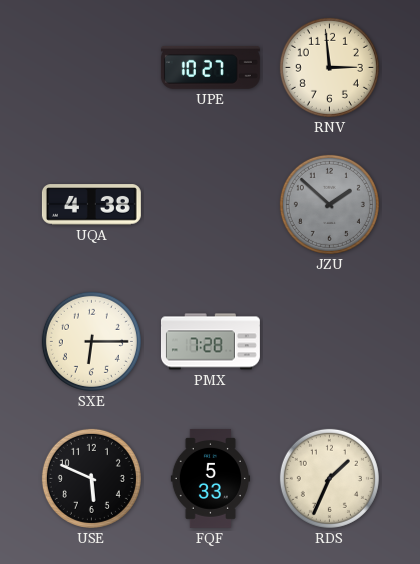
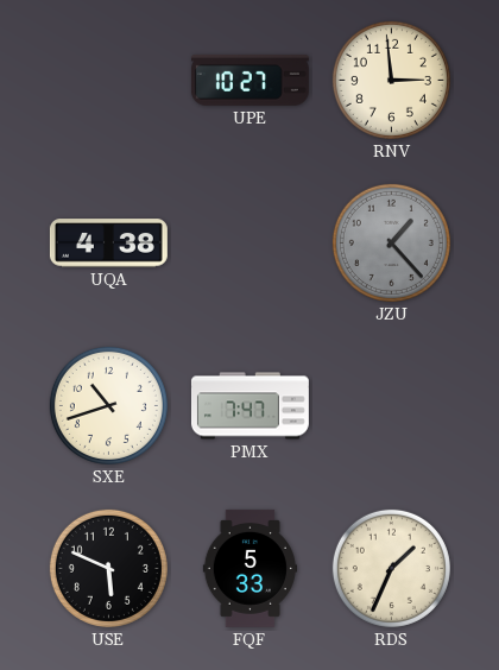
JZU: 1:52 -> 1:23 (391, 242)
SXE: 6:15 -> 10:42 (108, 405)
PMX: 7:28 -> 7:47 (249, 406)
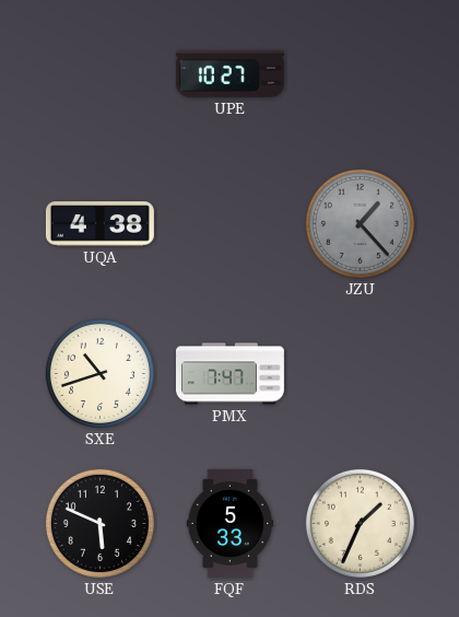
RNV: 2:59 -> none (391, 80)
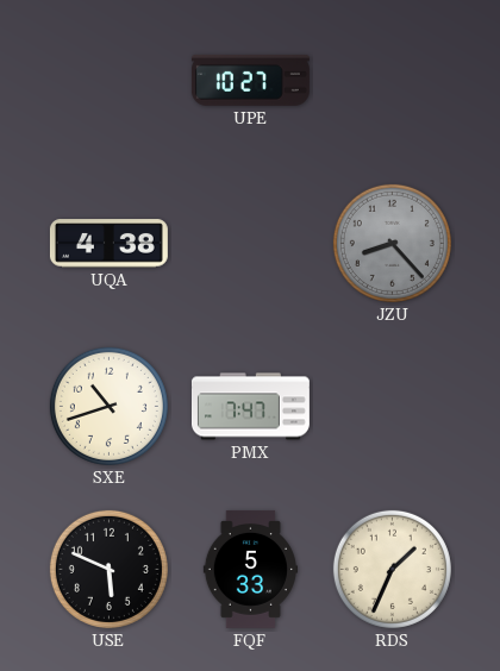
JZU: 1:23 -> 8:23 (392, 243)
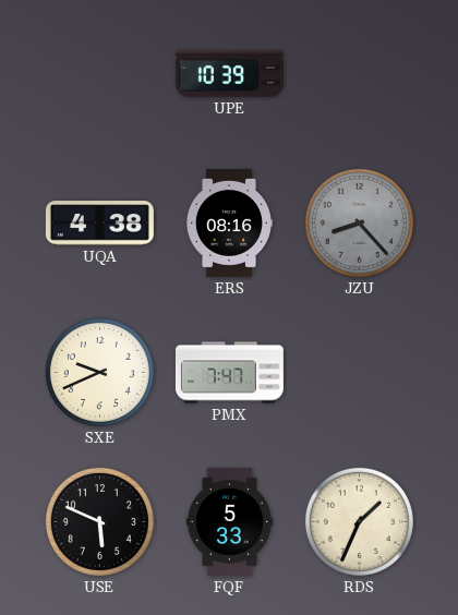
UPE: 10:27 -> 10:39 (229, 73)
ERS: none -> 08:16 (229, 222)
SXE: 10:42 -> 9:41 (99, 372)
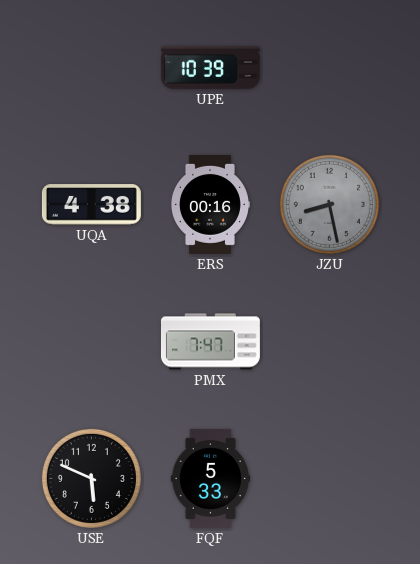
ERS: 08:16 -> 00:16 (210, 204)
JZU: 8:23 -> 8:28 (329, 204)
SXE: 9:41 -> none (99, 372)
RDS: 1:34 -> none (359, 521)
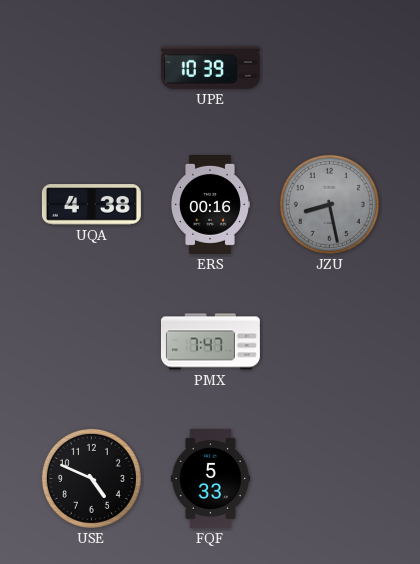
USE: 5:49 -> 4:49 (91, 478)
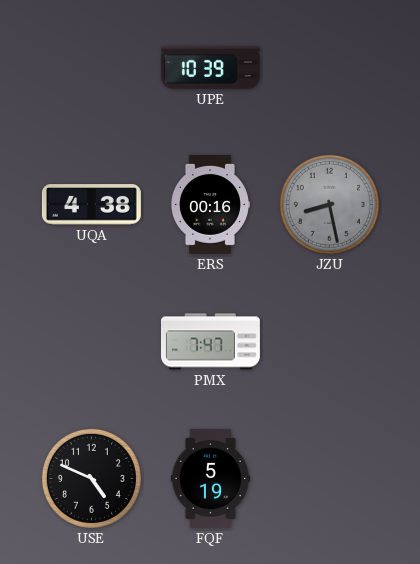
FQF: 5:33 -> 5:19 (210, 478)
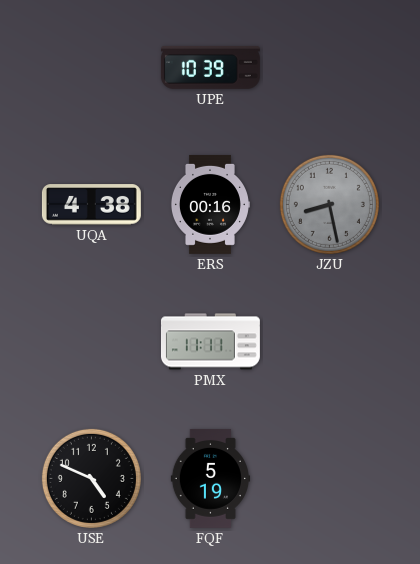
PMX: 7:47 -> 11:11 (210, 342)
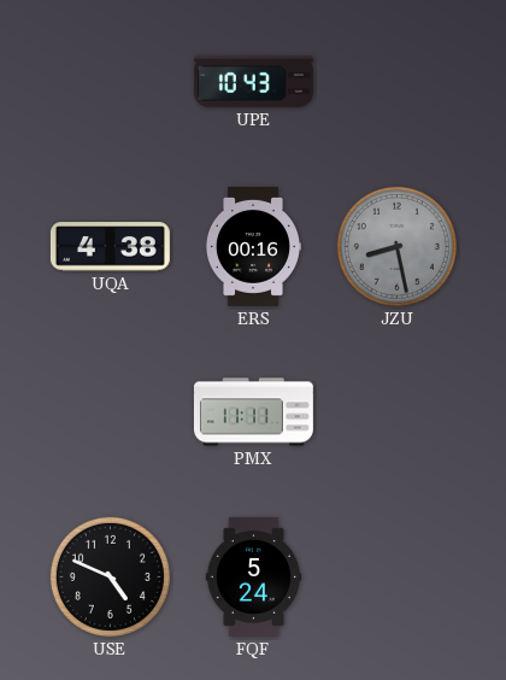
UPE: 10:39 -> 10:43 (253, 81)
FQF: 5:19 -> 5:24 (253, 576)
